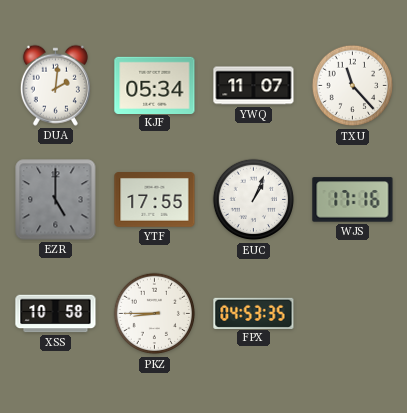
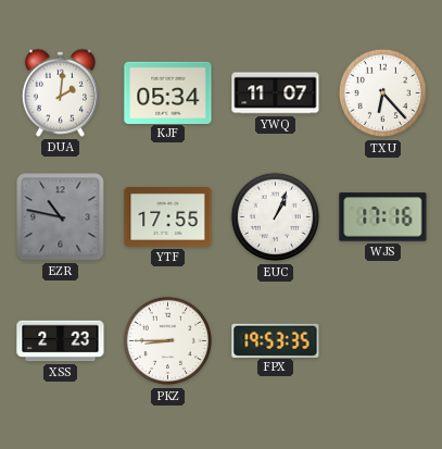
TXU: 11:23 -> 6:23 (383, 93)
EZR: 5:00 -> 10:47 (61, 217)
XSS: 10:58 -> 2:23 (61, 341)
FPX: 04:53 -> 19:53 (276, 340)
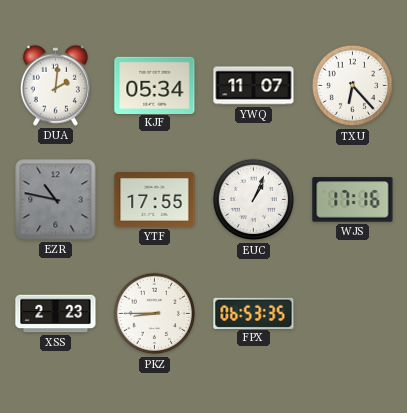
FPX: 19:53 -> 06:53 (254, 313)
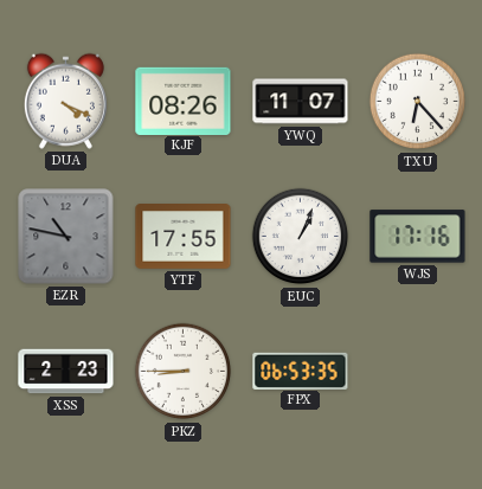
DUA: 2:01 -> 4:19 (65, 101)
KJF: 05:34 -> 08:26 (184, 101)
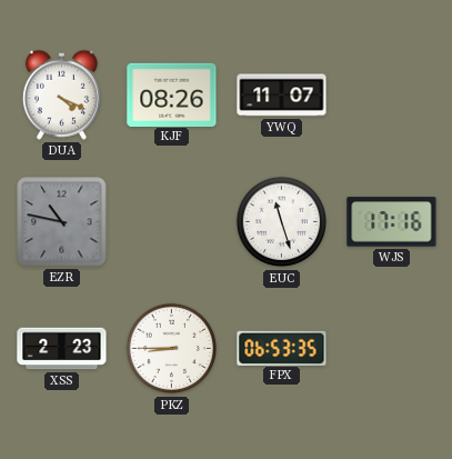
TXU: 6:23 -> none (418, 102)
YTF: 17:55 -> none (184, 237)
EUC: 1:04 -> 11:27 (282, 222)
